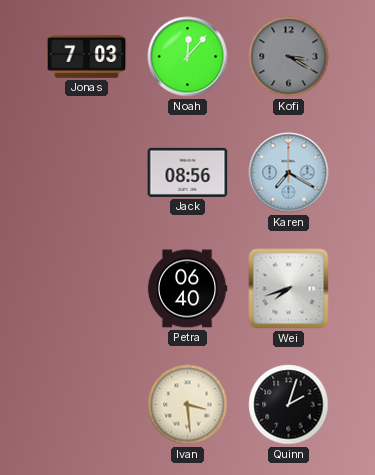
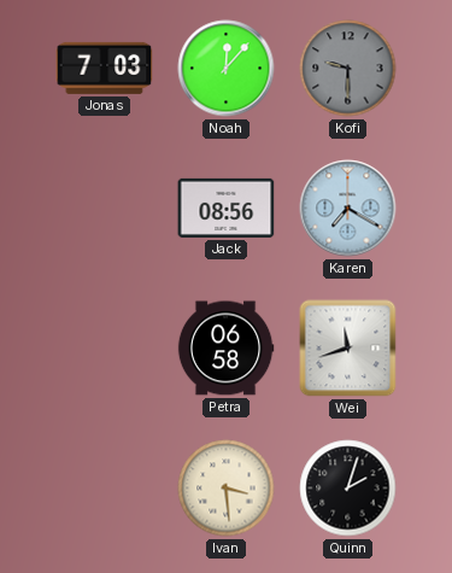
Kofi: 3:20 -> 9:30 (348, 69)
Petra: 06:40 -> 06:58 (225, 349)
Wei: 7:42 -> 11:42 (348, 349)
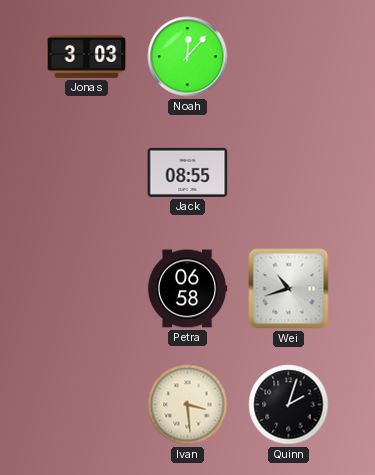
Jonas: 7:03 -> 3:03 (87, 56)
Kofi: 9:30 -> none (348, 69)
Jack: 08:56 -> 08:55 (188, 172)
Karen: 7:20 -> none (348, 209)
Wei: 11:42 -> 10:42 (289, 289)
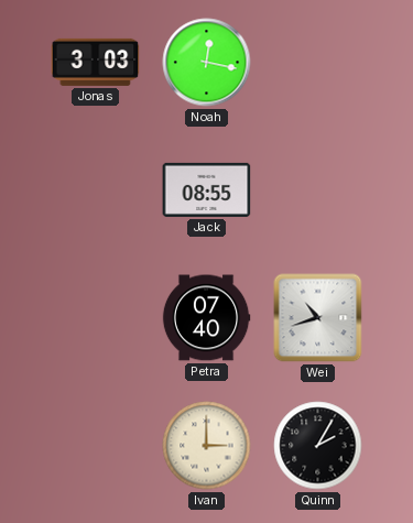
Noah: 12:07 -> 12:17 (207, 63)
Petra: 06:58 -> 07:40 (206, 318)
Ivan: 3:29 -> 3:00 (207, 446)
Quinn: 2:03 -> 2:05 (318, 446)
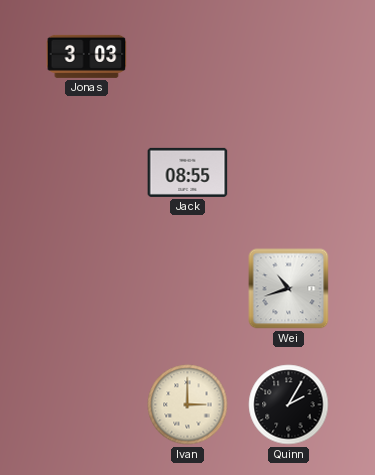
Noah: 12:17 -> none (207, 63)
Petra: 07:40 -> none (206, 318)
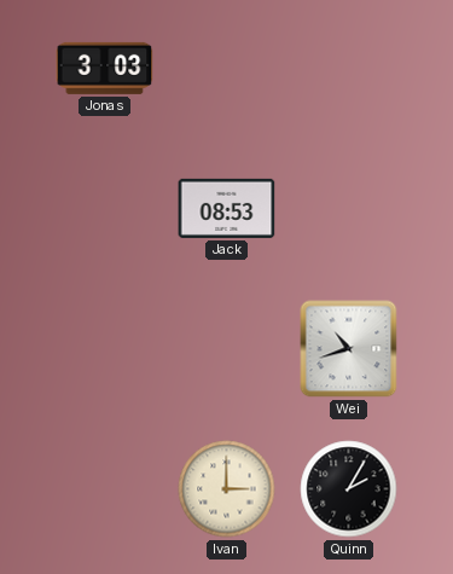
Jack: 08:55 -> 08:53 (227, 208)
